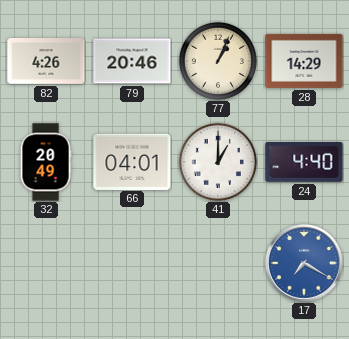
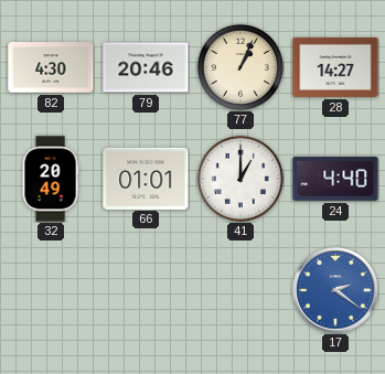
82: 4:26 -> 4:30 (51, 68)
28: 14:29 -> 14:27 (335, 67)
66: 04:01 -> 01:01 (146, 178)
17: 7:20 -> 2:21 (336, 291)
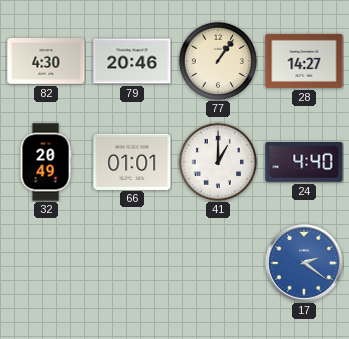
77: 1:04 -> 1:06 (218, 61)
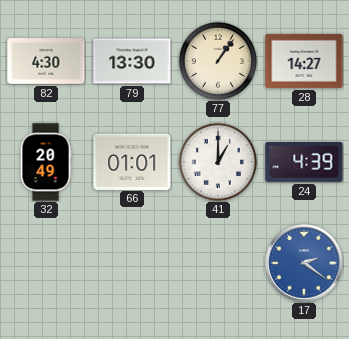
79: 20:46 -> 13:30 (132, 61)
24: 4:40 -> 4:39 (304, 163)
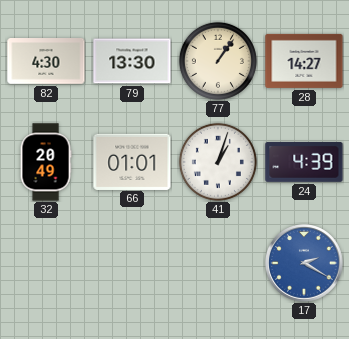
41: 1:00 -> 1:03 (218, 162)
17: 2:21 -> 2:20 (305, 264)
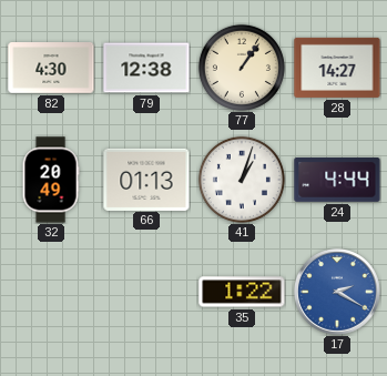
79: 13:30 -> 12:38 (146, 68)
66: 01:01 -> 01:13 (146, 179)
24: 4:39 -> 4:44 (337, 181)
35: none -> 1:22 (242, 292)
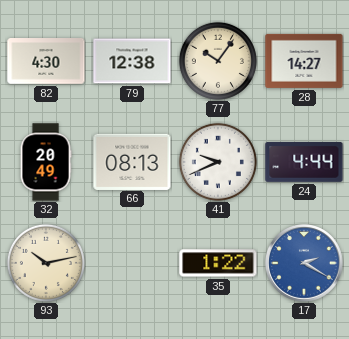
77: 1:06 -> 10:06 (218, 61)
66: 01:13 -> 08:13 (132, 161)
41: 1:03 -> 9:41 (218, 162)
93: none -> 10:13 (46, 263)
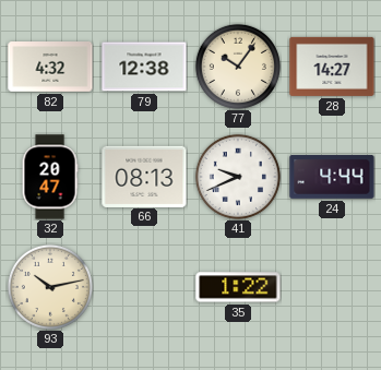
82: 4:30 -> 4:32 (50, 68)
32: 20:49 -> 20:47 (50, 177)
17: 2:20 -> none (305, 264)
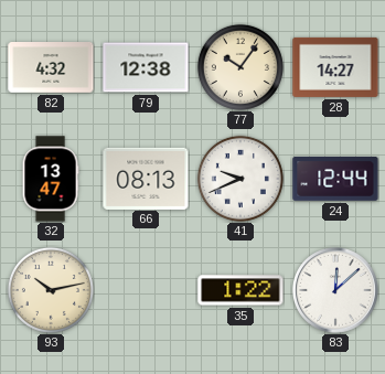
32: 20:47 -> 13:47 (51, 179)
24: 4:44 -> 12:44 (335, 180)
83: none -> 12:08 (336, 291)
